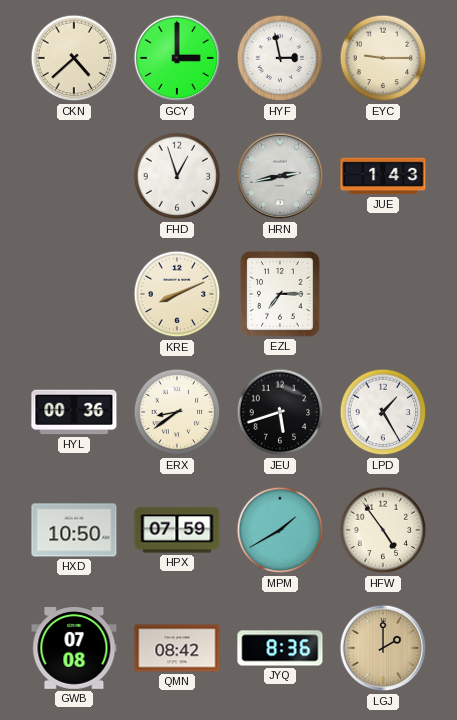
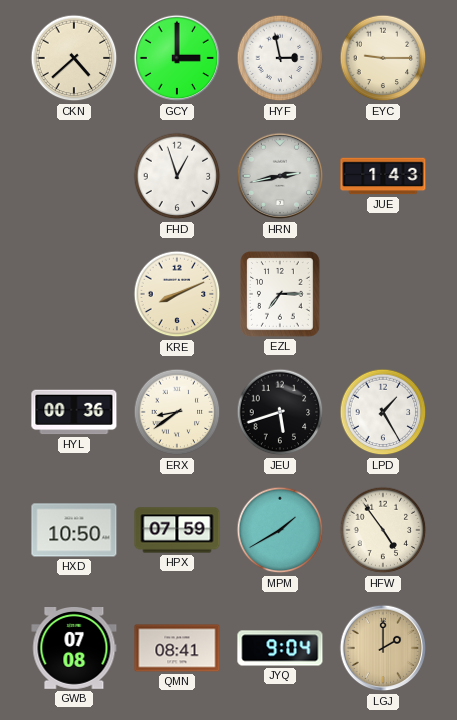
QMN: 08:42 -> 08:41 (177, 648)
JYQ: 8:36 -> 9:04 (280, 648)
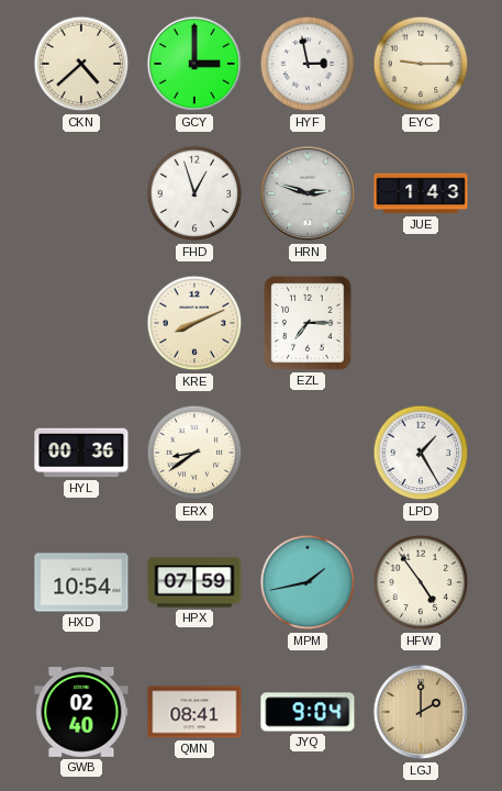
HRN: 2:43 -> 2:48 (308, 193)
JEU: 5:42 -> none (280, 412)
HXD: 10:50 -> 10:54 (81, 582)
MPM: 1:40 -> 1:43 (308, 582)
GWB: 07:08 -> 02:40 (81, 713)
